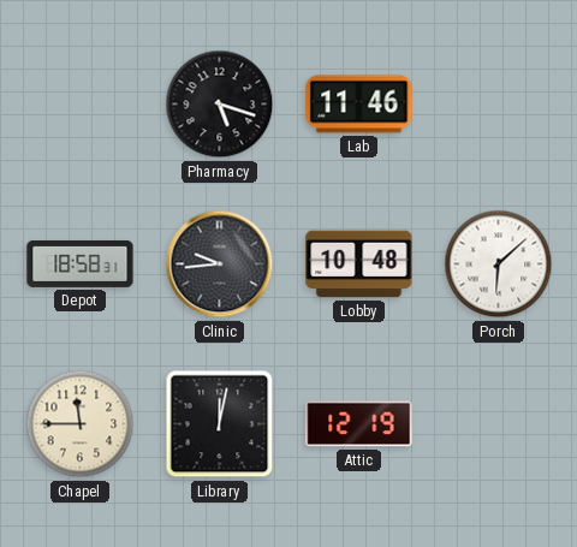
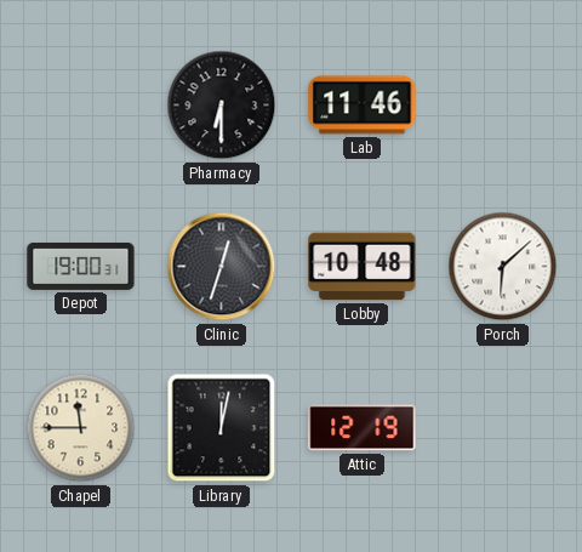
Pharmacy: 5:18 -> 6:30 (222, 106)
Depot: 18:58 -> 19:00 (81, 266)
Clinic: 9:44 -> 12:33 (222, 267)
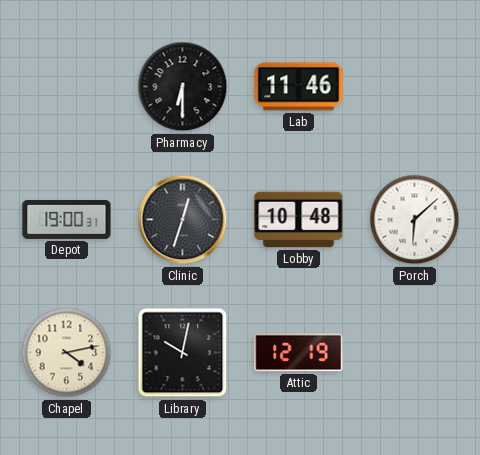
Chapel: 11:45 -> 4:13 (67, 353)
Library: 12:02 -> 10:02 (183, 353)
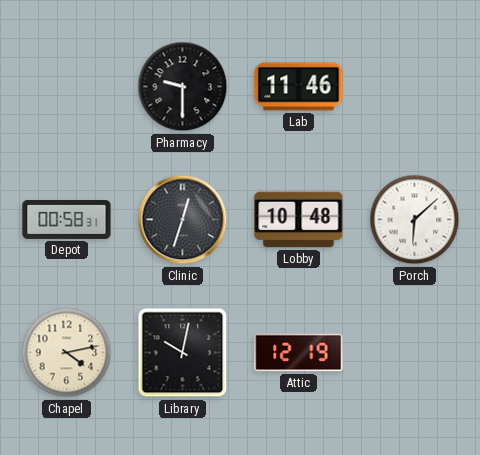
Pharmacy: 6:30 -> 9:30 (183, 87)
Depot: 19:00 -> 00:58 (67, 219)
